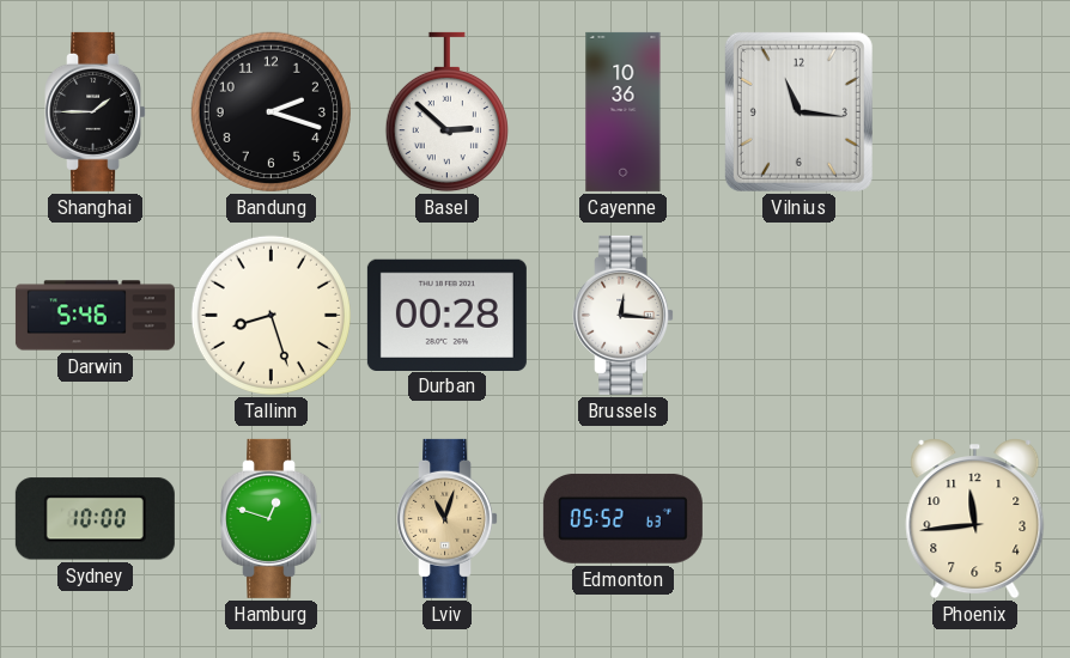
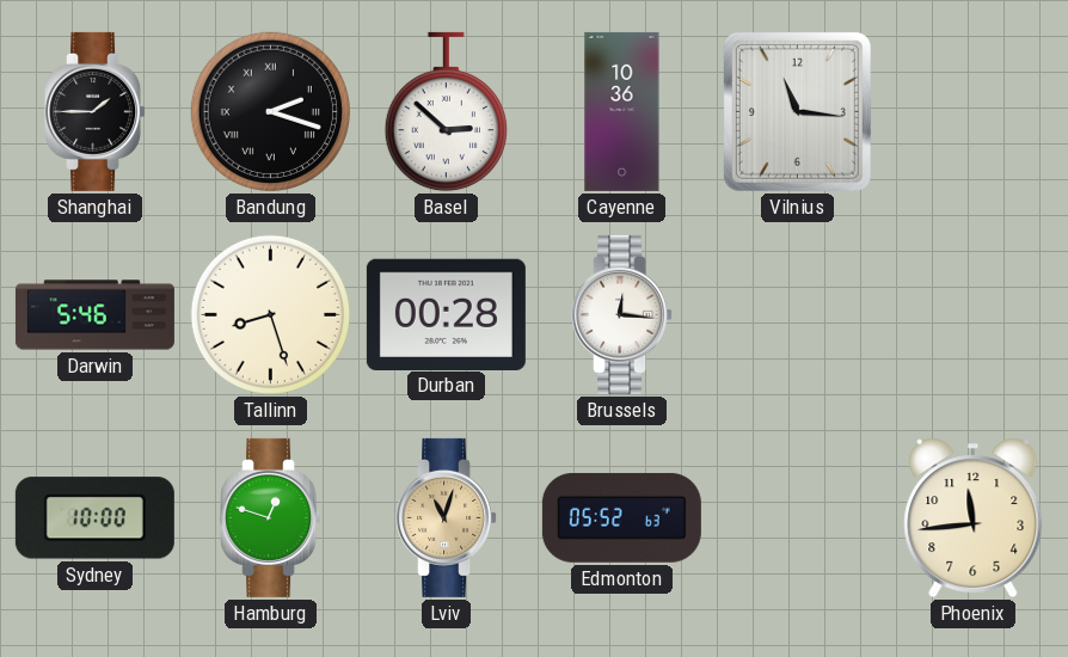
Bandung numerals: Arabic -> Roman (270, 111)
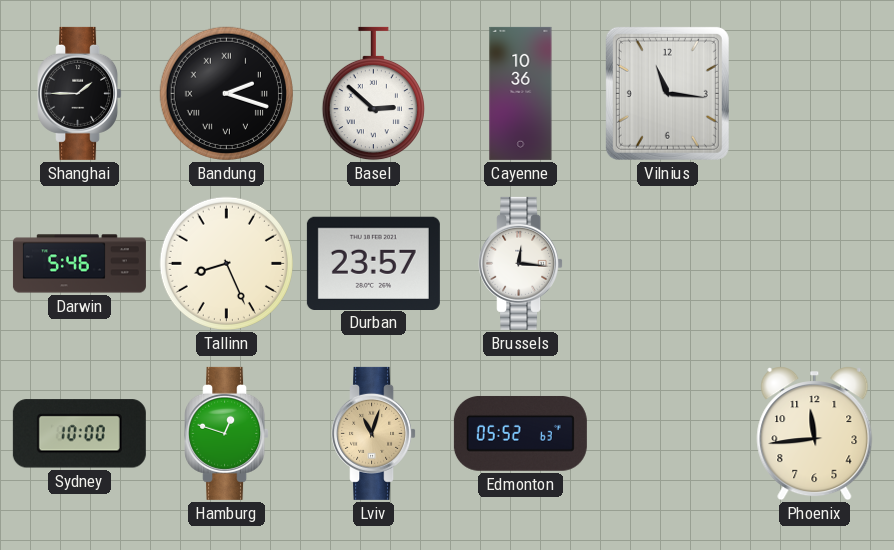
Tallinn: 8:27 -> 8:26 (226, 263)
Durban: 00:28 -> 23:57 (373, 263)
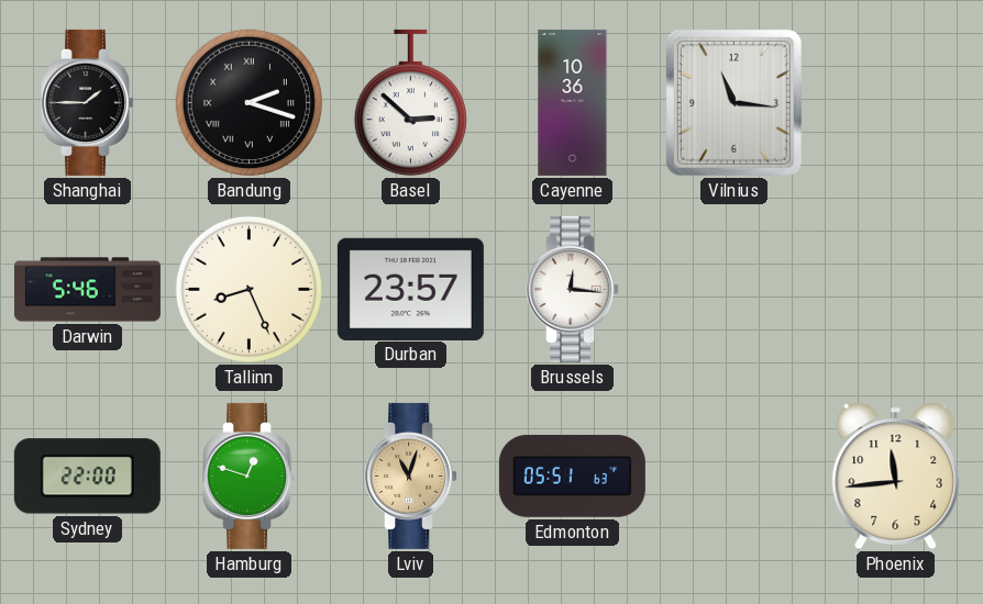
Sydney: 10:00 -> 22:00 (87, 477)
Edmonton: 05:52 -> 05:51 (572, 476)
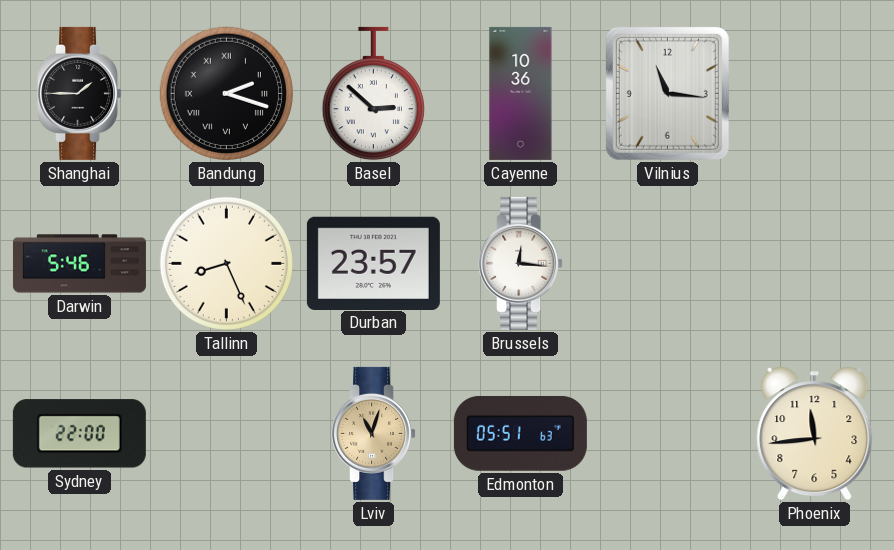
Hamburg: 12:48 -> none (250, 476)
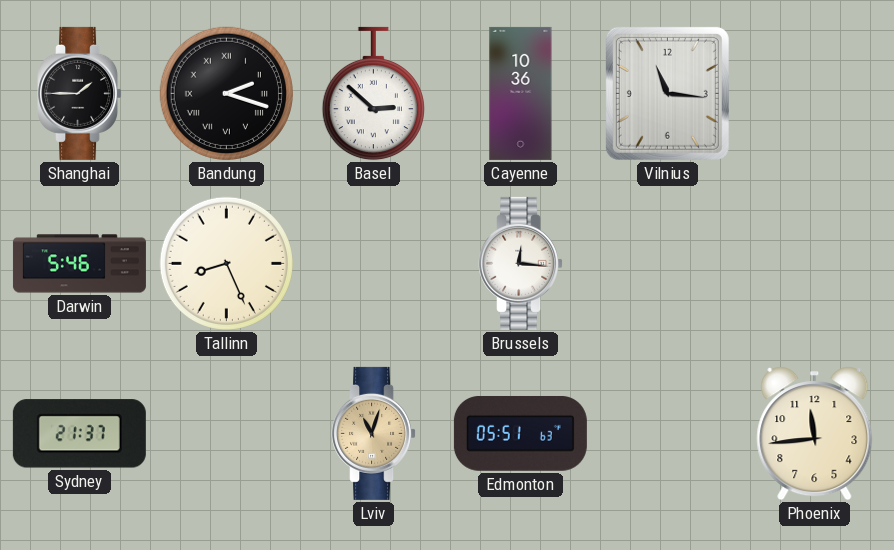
Durban: 23:57 -> none (373, 263)
Sydney: 22:00 -> 21:37 (79, 434)
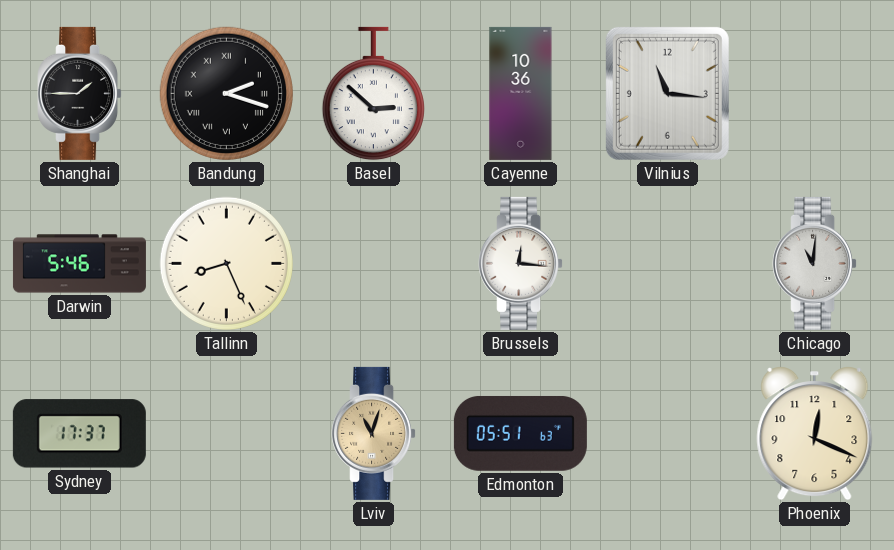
Chicago: none -> 11:01 (815, 263)
Sydney: 21:37 -> 17:37 (79, 434)
Phoenix: 11:44 -> 12:19 (815, 434)
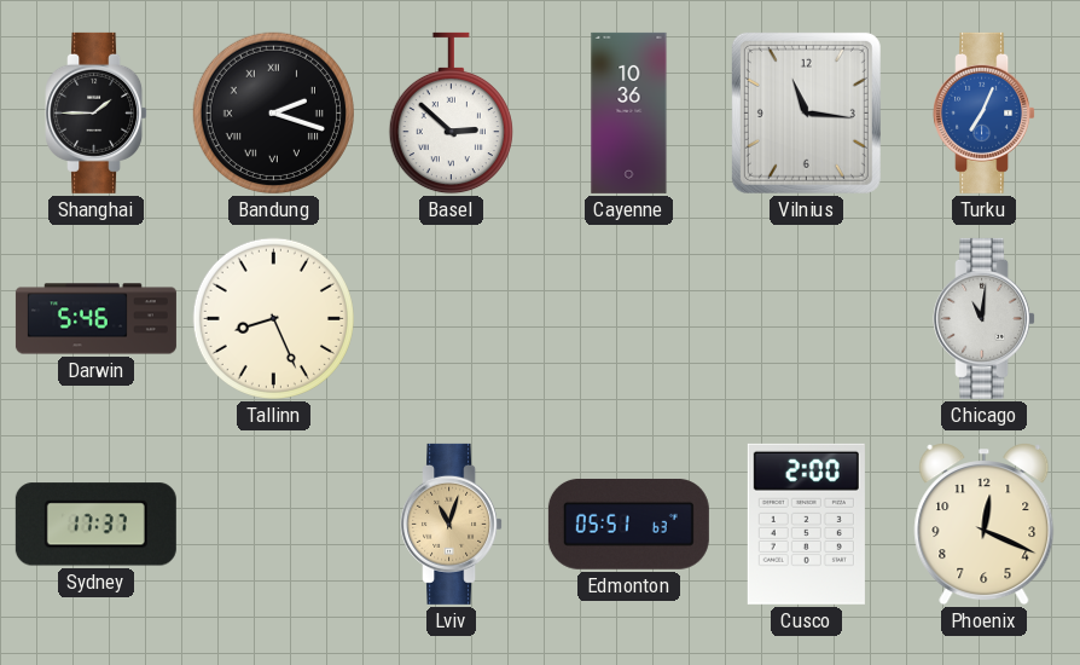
Turku: none -> 7:04 (985, 112)
Brussels: 12:16 -> none (521, 263)
Cusco: none -> 2:00 (806, 524)
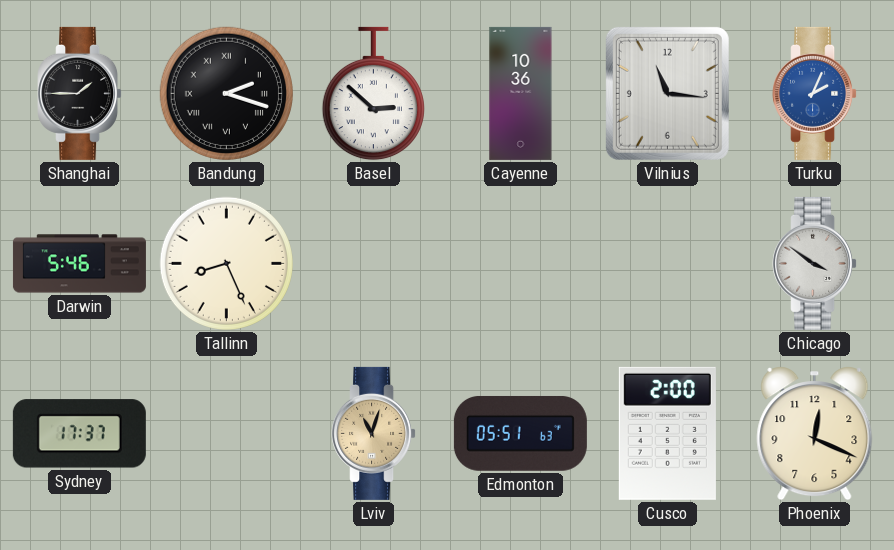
Turku: 7:04 -> 2:04 (815, 93)
Chicago: 11:01 -> 3:51 (815, 263)
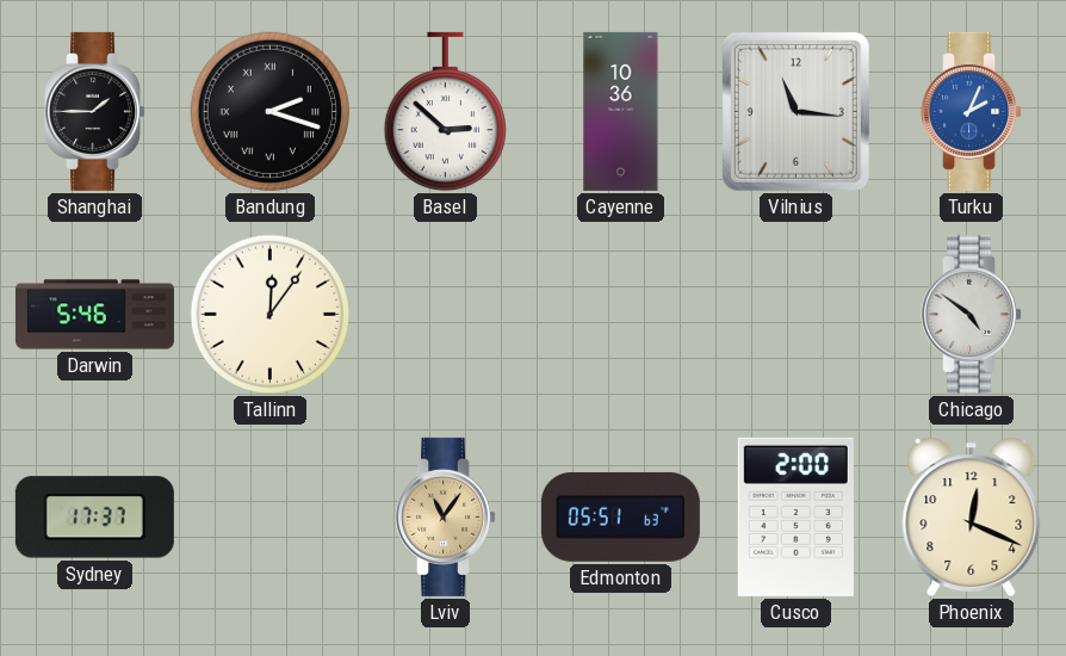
Tallinn: 8:26 -> 12:06 (269, 314)
Chicago: 3:51 -> 4:51 (972, 314)
Lviv: 11:03 -> 11:06 (446, 516)
